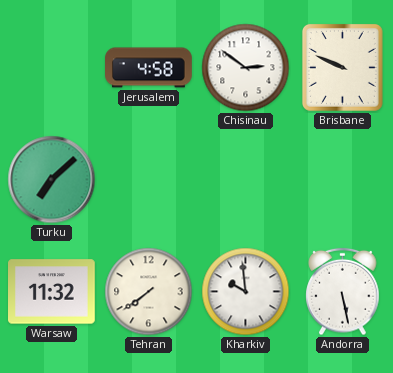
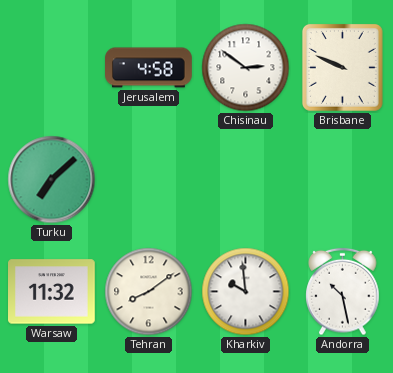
Tehran: 7:39 -> 8:09 (149, 292)
Andorra: 5:28 -> 10:28 (343, 292)
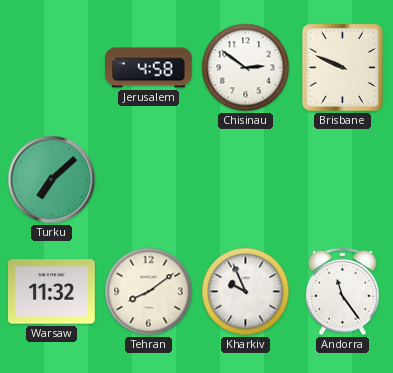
Kharkiv: 9:59 -> 9:56 (246, 292)
Andorra: 10:28 -> 11:24 (343, 292)
